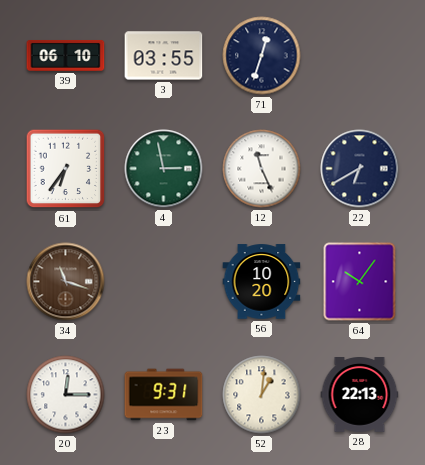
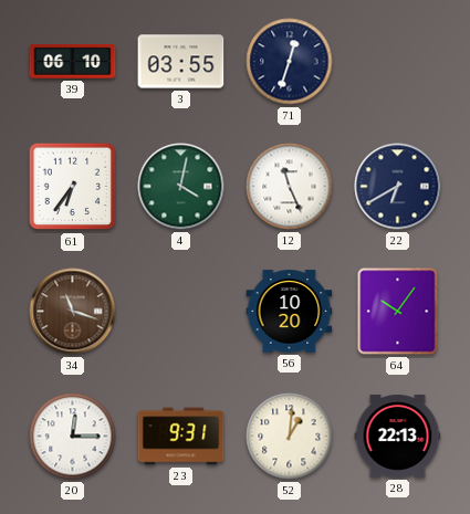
4: 2:58 -> 4:02 (181, 187)
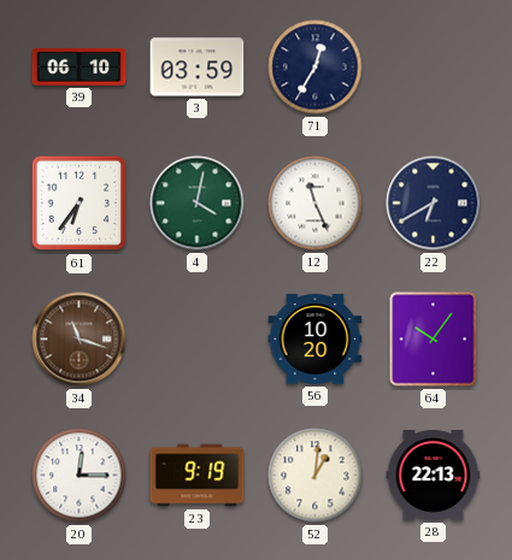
3: 03:55 -> 03:59 (198, 67)
71: 12:33 -> 12:35 (316, 67)
23: 9:31 -> 9:19 (198, 476)
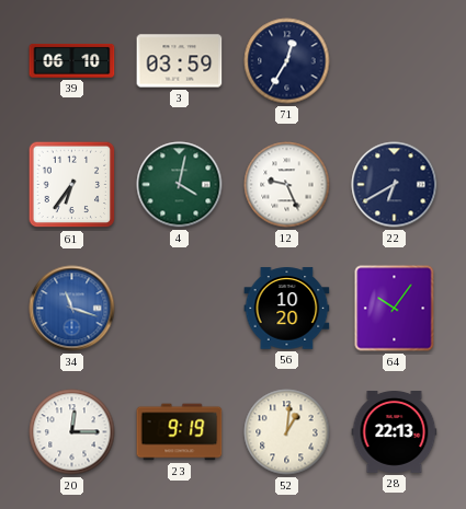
12: 11:26 -> 9:26 (287, 185)
34 dial: brown -> blue (72, 309)
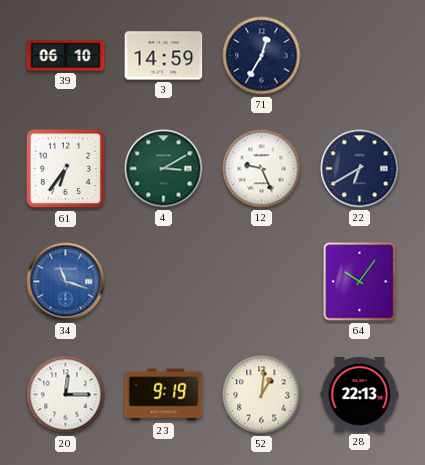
3: 03:59 -> 14:59 (164, 56)
4: 4:02 -> 3:10 (164, 169)
56: 10:20 -> none (287, 309)
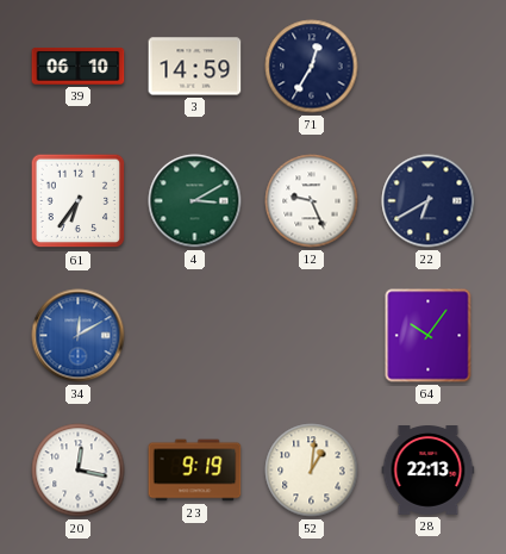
34: 11:18 -> 12:10 (79, 336)
20: 12:15 -> 12:17 (79, 471)
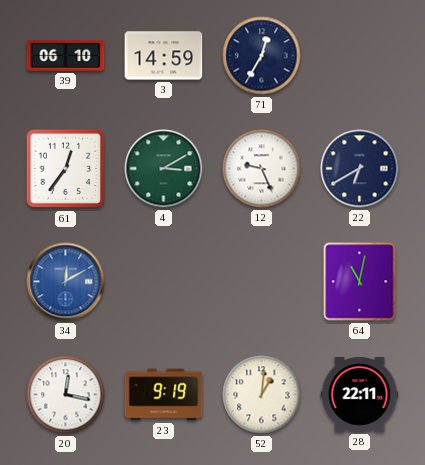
61: 6:36 -> 12:36 (66, 169)
64: 10:06 -> 11:02 (360, 282)
28: 22:13 -> 22:11 (360, 395)
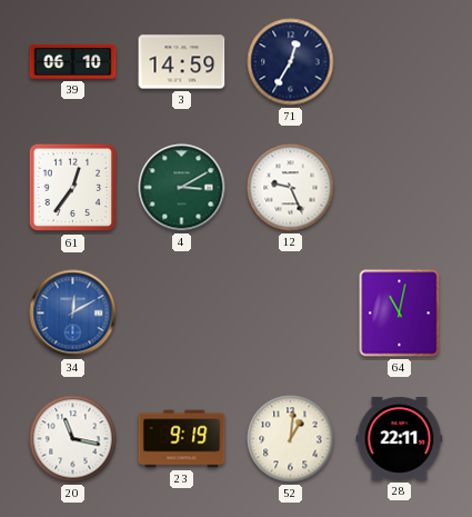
22: 6:40 -> none (360, 169)
20: 12:17 -> 11:17 (73, 439)
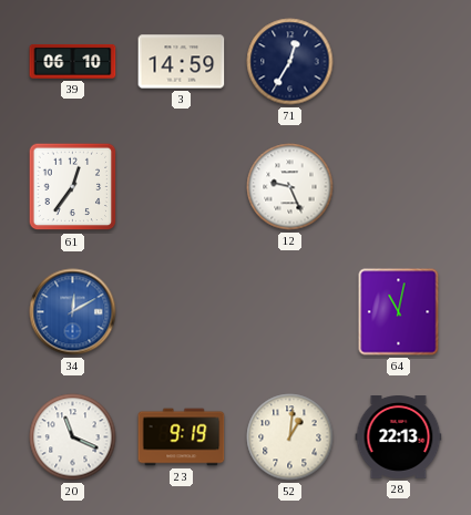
4: 3:10 -> none (182, 188)
20: 11:17 -> 11:19 (73, 437)
28: 22:11 -> 22:13 (399, 437)
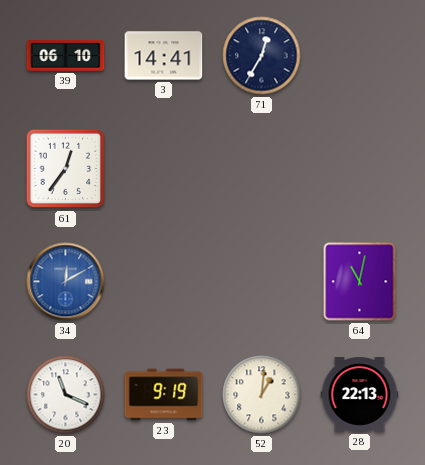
3: 14:59 -> 14:41 (164, 56)
12: 9:26 -> none (290, 187)
